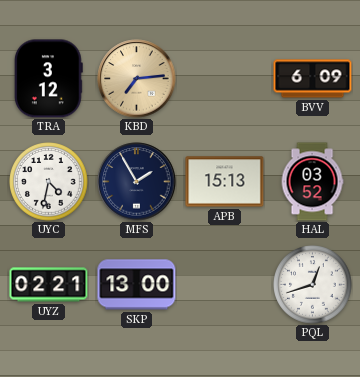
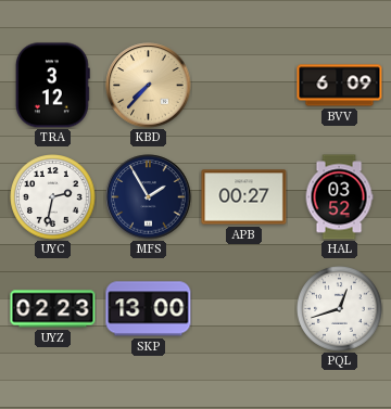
KBD: 7:14 -> 7:37 (149, 86)
UYC: 4:32 -> 2:32 (53, 197)
APB: 15:13 -> 00:27 (244, 197)
UYZ: 02:21 -> 02:23 (53, 309)
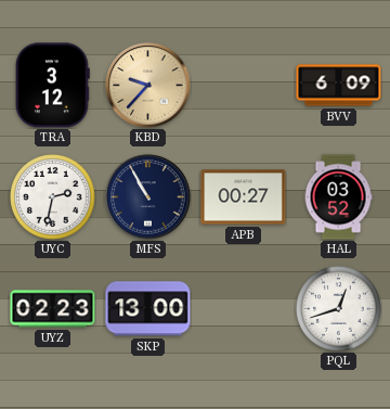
KBD: 7:37 -> 9:37 (148, 86)
MFS: 1:55 -> 10:55 (148, 197)
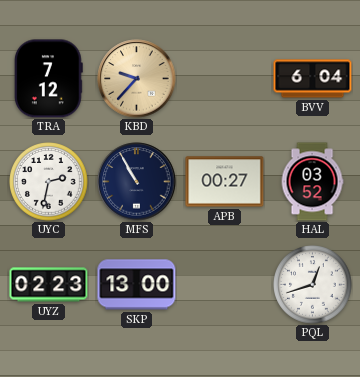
TRA: 3:12 -> 7:12 (48, 79)
BVV: 6:09 -> 6:04 (313, 79)
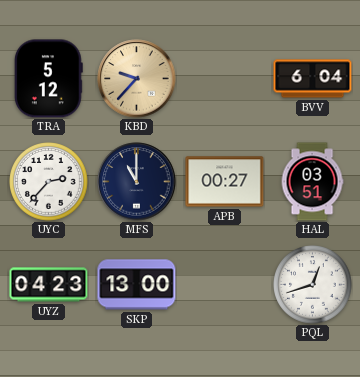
TRA: 7:12 -> 5:12 (48, 79)
UYC: 2:32 -> 2:37 (49, 182)
MFS: 10:55 -> 11:00 (137, 182)
HAL: 03:52 -> 03:51 (312, 182)
UYZ: 02:23 -> 04:23 (49, 285)
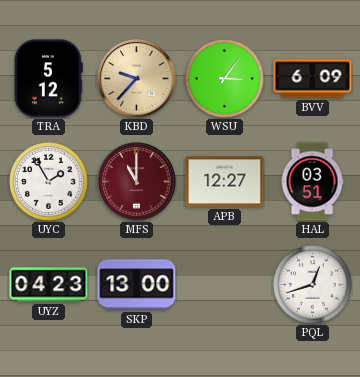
WSU: none -> 3:06 (225, 79)
BVV: 6:04 -> 6:09 (313, 79)
UYC: 2:37 -> 1:55 (49, 182)
MFS dial: navy -> burgundy (137, 182)
APB: 00:27 -> 12:27 (225, 182)
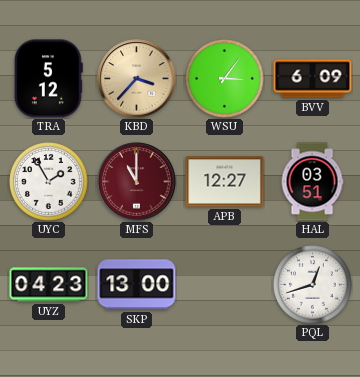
KBD: 9:37 -> 3:37 (137, 79)
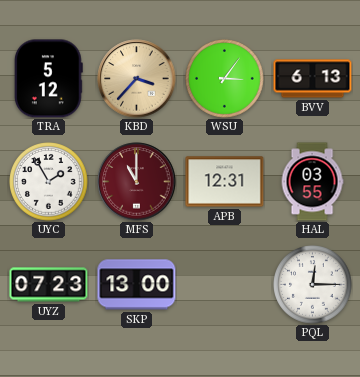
BVV: 6:09 -> 6:13 (313, 79)
APB: 12:27 -> 12:31 (225, 182)
HAL: 03:51 -> 03:55 (312, 182)
UYZ: 04:23 -> 07:23 (49, 285)
PQL: 12:42 -> 12:15 (313, 285)
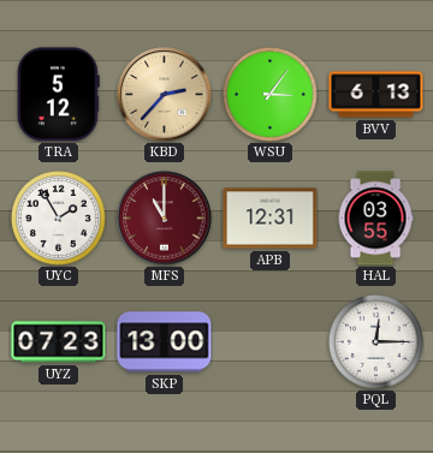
KBD: 3:37 -> 2:37 (165, 95)
